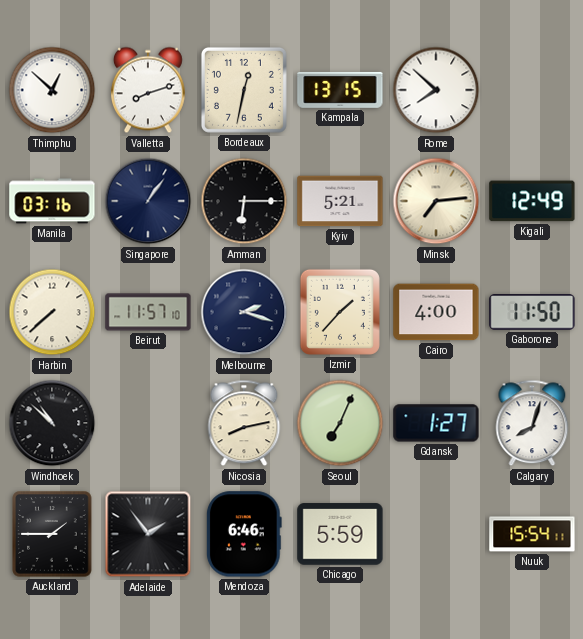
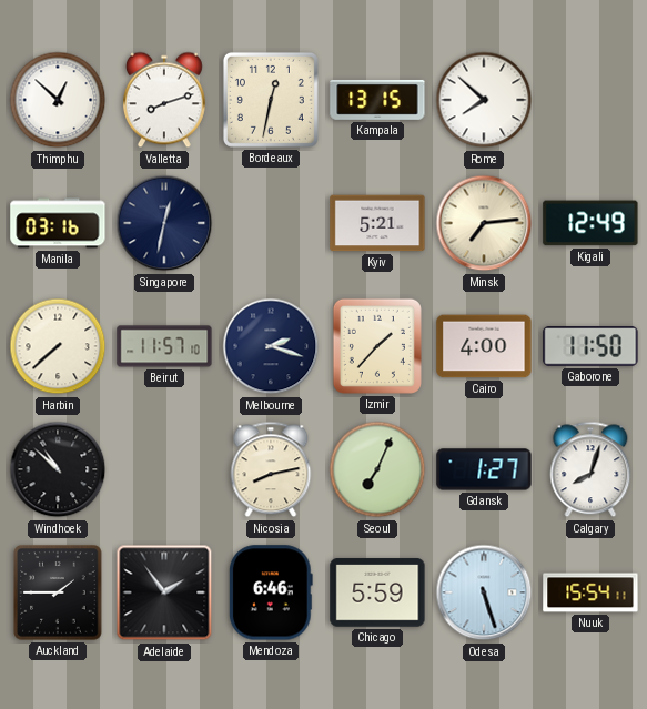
Singapore: 1:06 -> 12:32 (164, 223)
Amman: 6:15 -> none (244, 201)
Odesa: none -> 5:27 (484, 592)
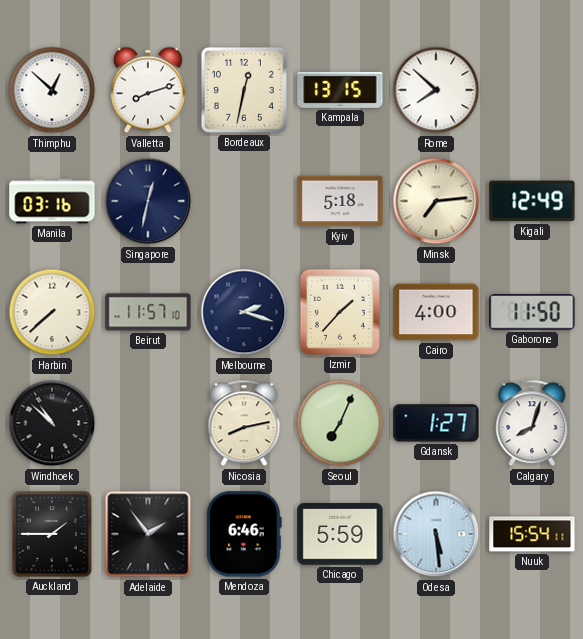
Kyiv: 5:21 -> 5:18 (340, 201)
Odesa: 5:27 -> 5:29 (436, 534)
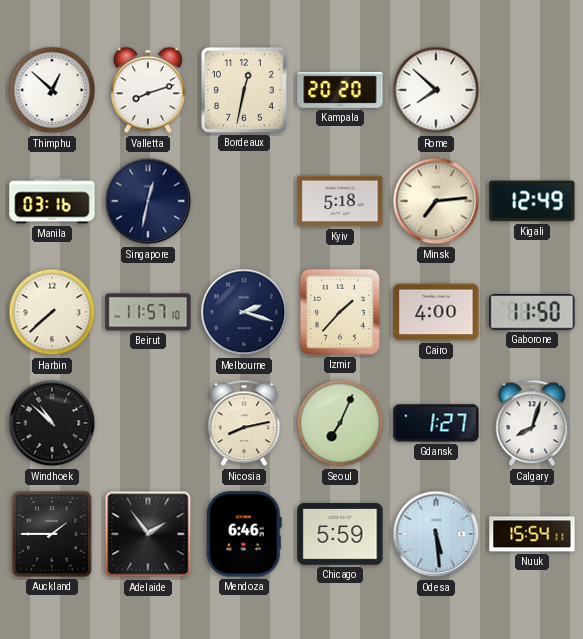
Kampala: 13:15 -> 20:20 (340, 90)
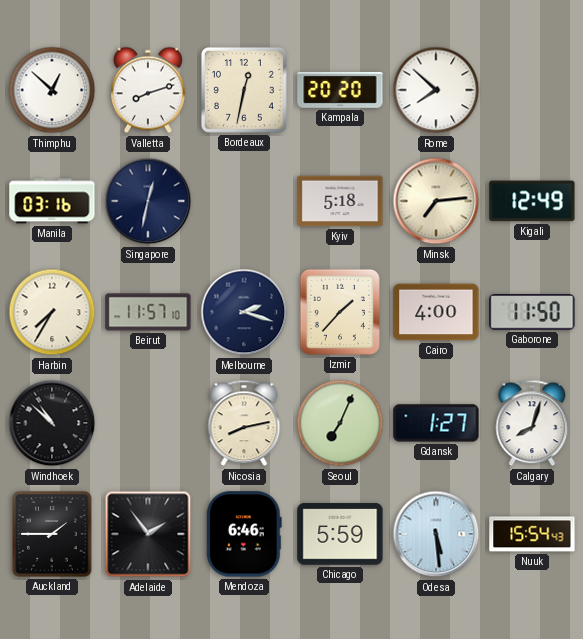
Harbin: 7:38 -> 7:35 (52, 312)
Nuuk: 15:54:11 -> 15:54:43 (532, 534)
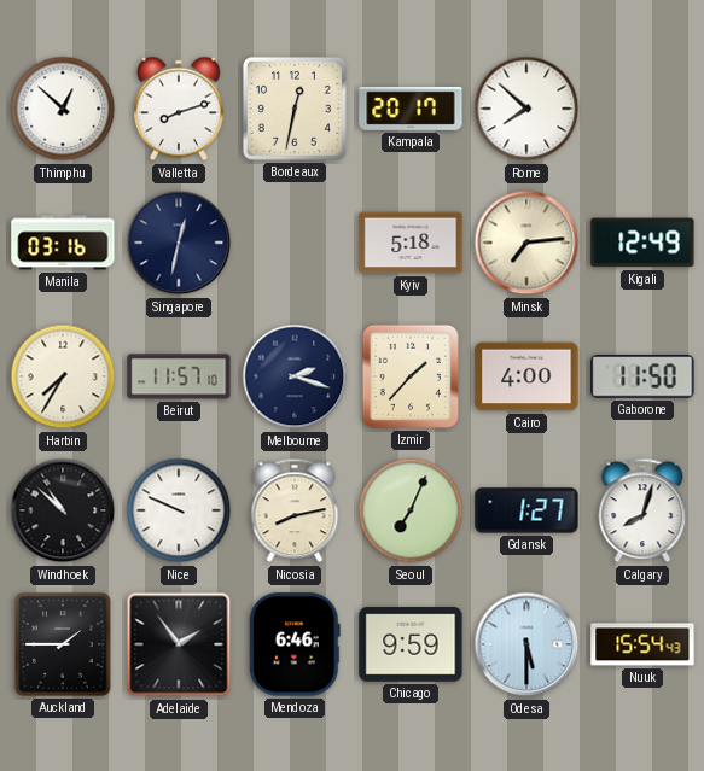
Kampala: 20:20 -> 20:17 (411, 109)
Nice: none -> 9:49 (179, 510)
Chicago: 5:59 -> 9:59 (411, 644)
Odesa: 5:29 -> 5:30 (526, 644)
